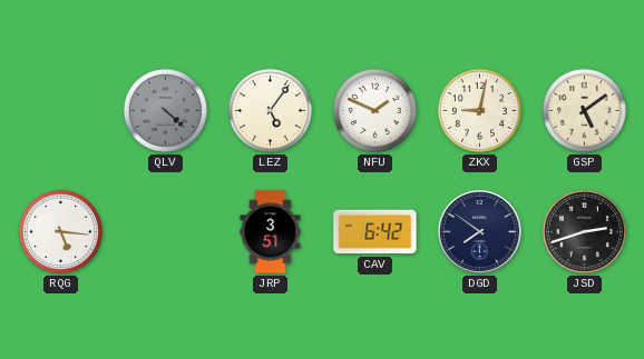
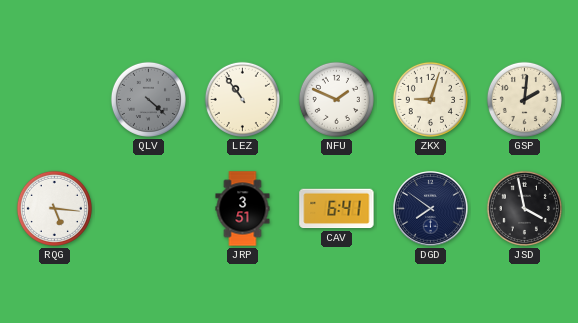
LEZ: 5:06 -> 10:54 (242, 99)
ZKX: 9:02 -> 9:03 (430, 99)
GSP: 5:09 -> 2:01 (524, 99)
CAV: 6:42 -> 6:41 (337, 209)
JSD: 2:42 -> 3:58 (524, 208)
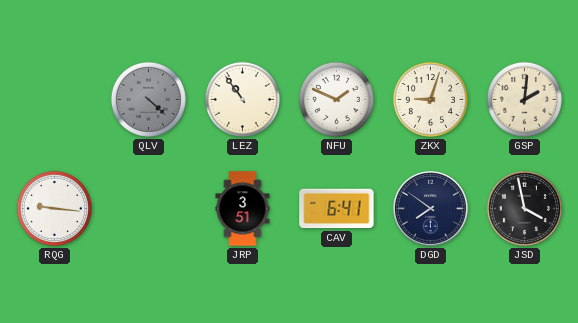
RQG: 5:16 -> 9:16 (54, 208)
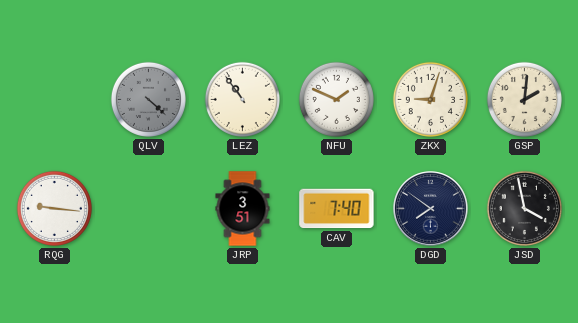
CAV: 6:41 -> 7:40 (337, 209)
